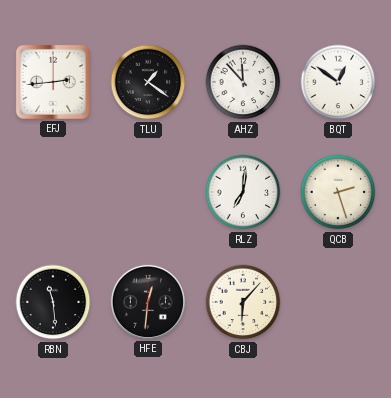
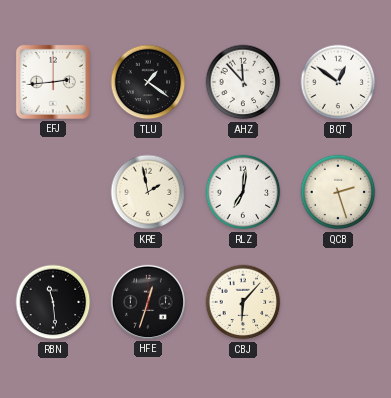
KRE: none -> 1:58 (148, 192)
HFE: 12:31 -> 12:33 (148, 302)
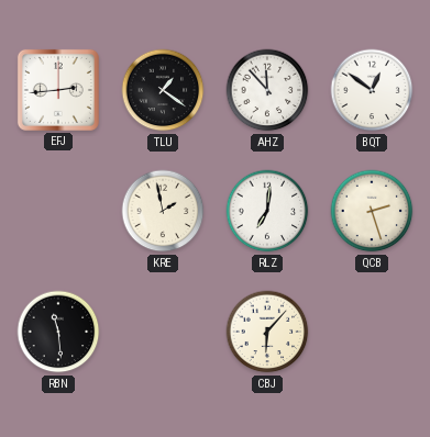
HFE: 12:33 -> none (148, 302)
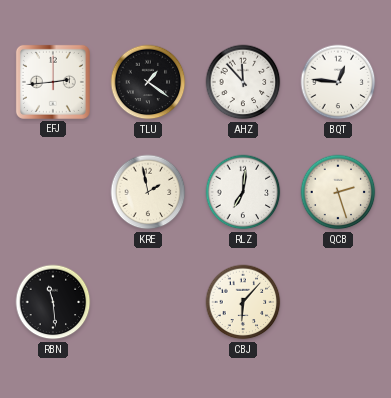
BQT: 12:51 -> 12:46 (338, 82)
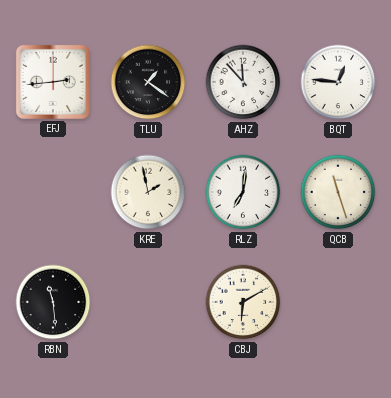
QCB: 2:27 -> 11:27 (338, 192)
CBJ: 6:07 -> 6:10 (243, 302)
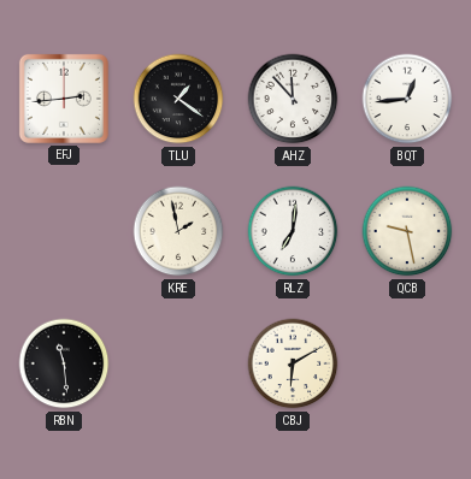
BQT: 12:46 -> 12:44 (407, 99)
QCB: 11:27 -> 9:28 (407, 231)
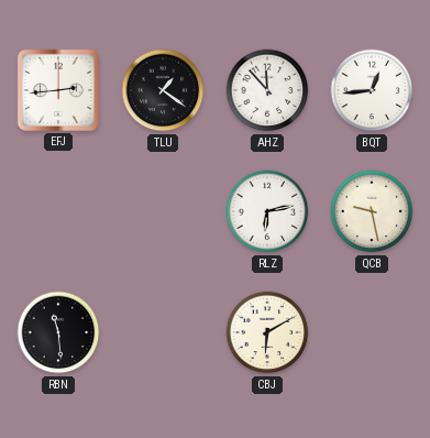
KRE: 1:58 -> none (178, 231)
RLZ: 7:01 -> 6:13 (267, 211)
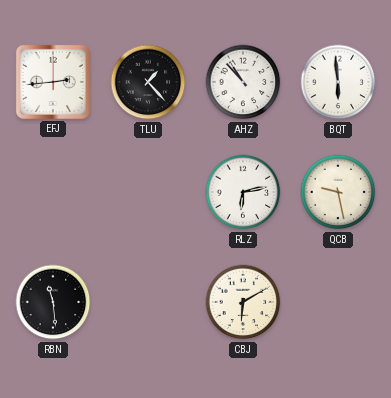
TLU: 1:21 -> 1:23 (148, 82)
AHZ: 11:53 -> 10:53 (243, 82)
BQT: 12:44 -> 5:59 (338, 82)
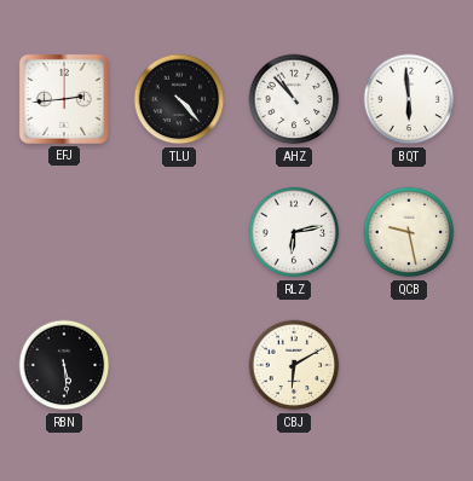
TLU: 1:23 -> 4:23 (179, 99)
RBN: 11:29 -> 5:29 (64, 365)
